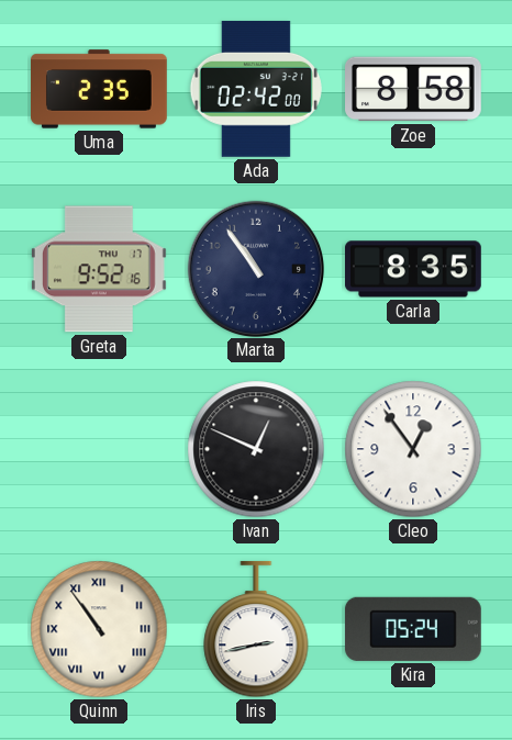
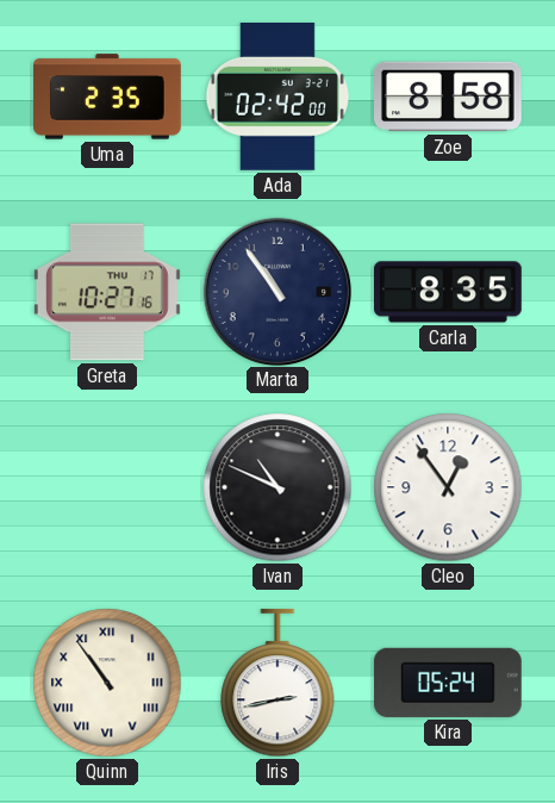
Greta: 9:52 -> 10:27 (107, 292)
Ivan: 12:49 -> 10:49 (277, 487)
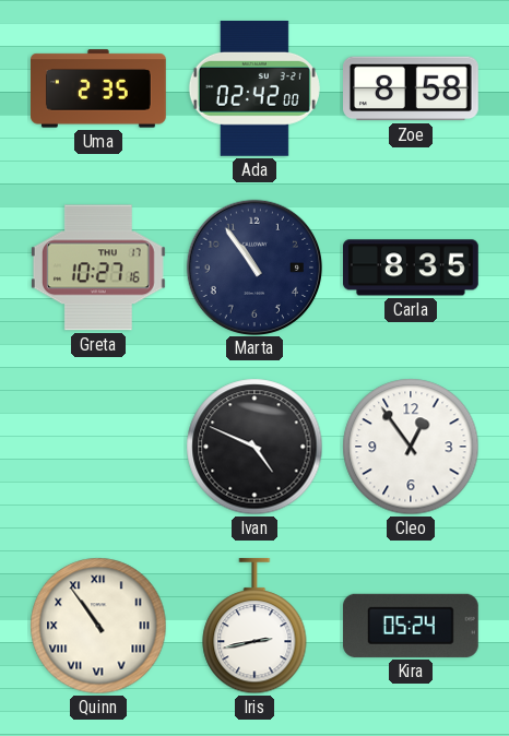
Ivan: 10:49 -> 4:49 (254, 447)
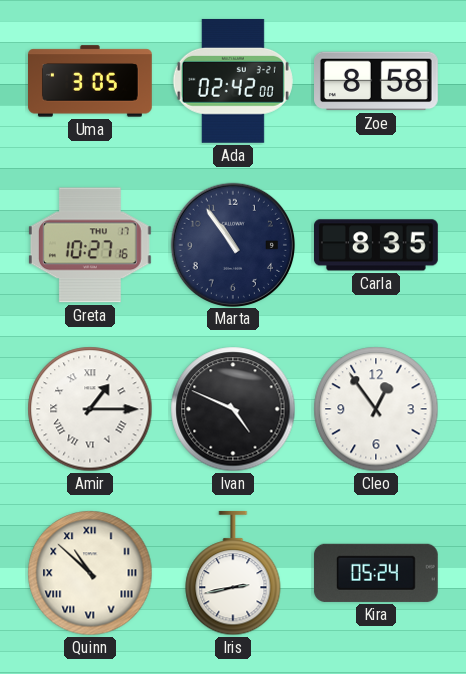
Uma: 2:35 -> 3:05 (91, 81)
Amir: none -> 1:15 (90, 409)
Quinn: 10:54 -> 10:52 (90, 573)
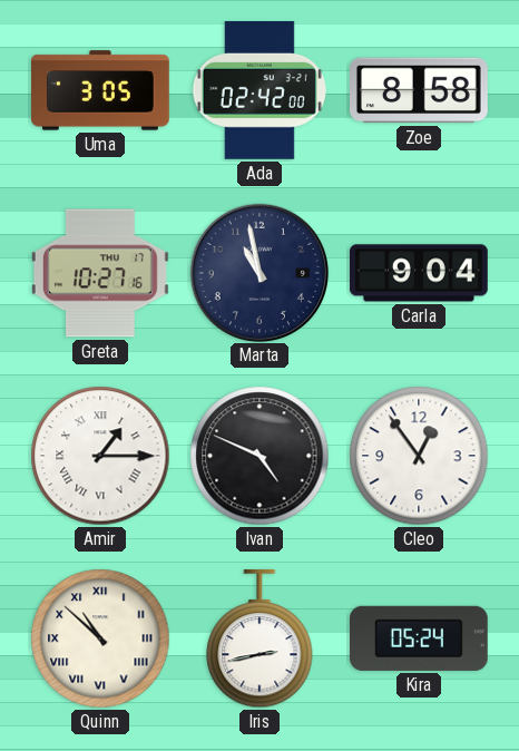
Marta: 10:54 -> 10:58 (258, 272)
Carla: 8:35 -> 9:04 (420, 273)
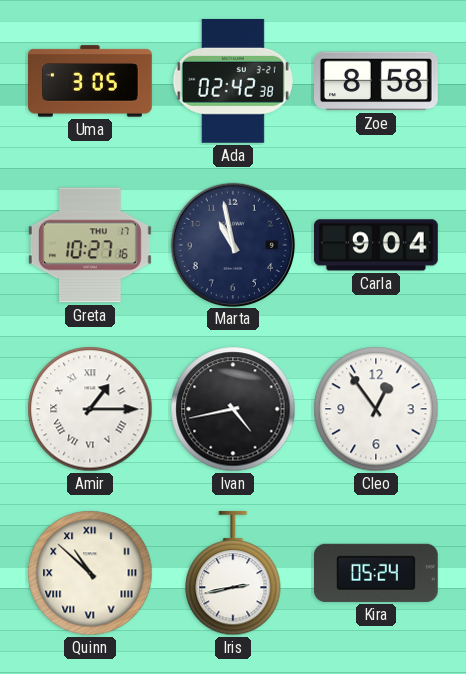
Ada: 02:42:00 -> 02:42:38 (233, 81)
Ivan: 4:49 -> 4:43 (233, 409)
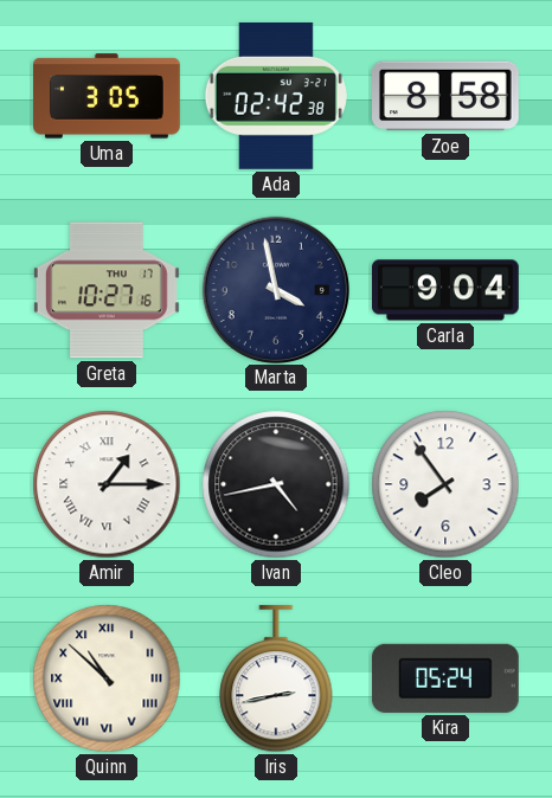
Marta: 10:58 -> 3:58 (275, 289)
Cleo: 12:54 -> 7:54 (445, 484)
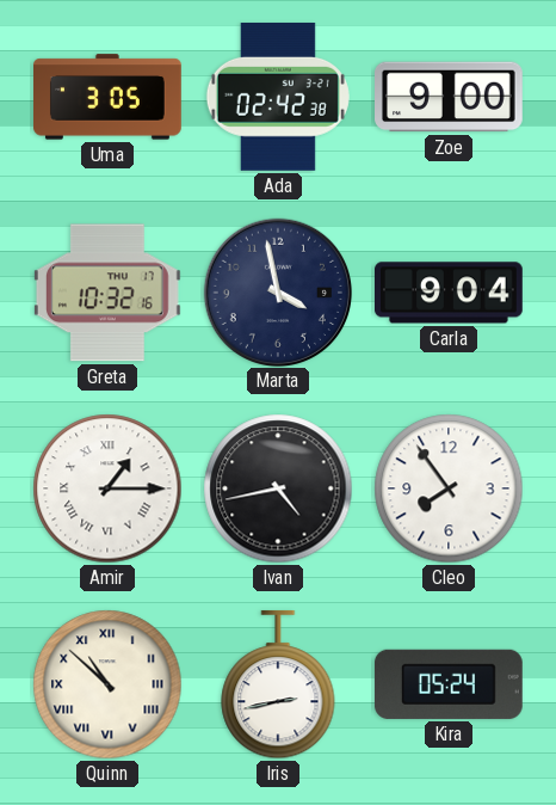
Zoe: 8:58 -> 9:00 (450, 97)
Greta: 10:27 -> 10:32 (107, 293)
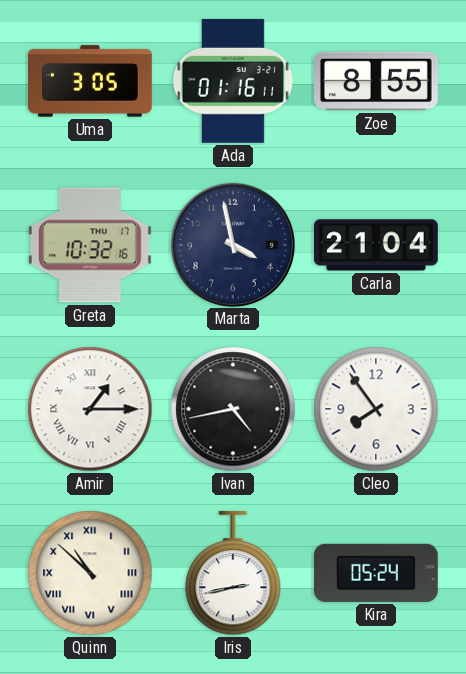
Ada: 02:42 -> 01:16 (233, 81)
Zoe: 9:00 -> 8:55 (377, 81)
Carla: 9:04 -> 21:04 (377, 245)
